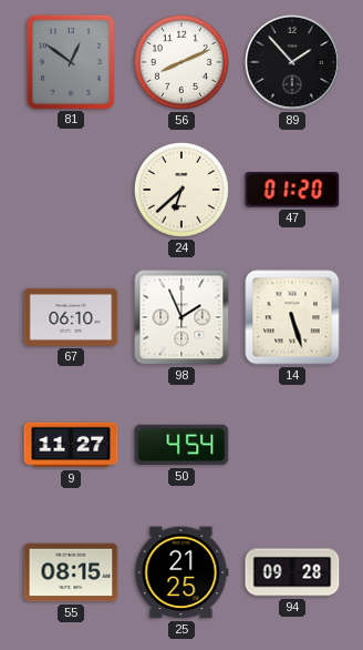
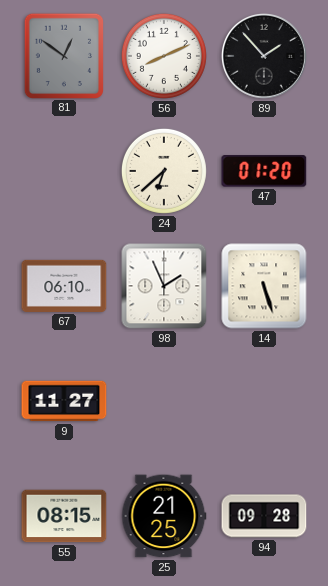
50: 4:54 -> none (181, 445)
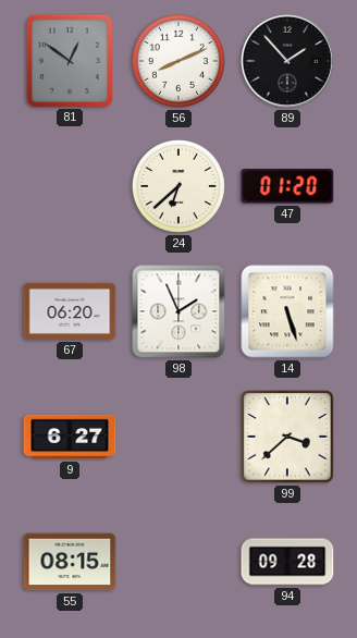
67: 06:10 -> 06:20 (70, 311)
9: 11:27 -> 6:27 (70, 437)
99: none -> 3:38 (287, 437)
25: 21:25 -> none (164, 516)
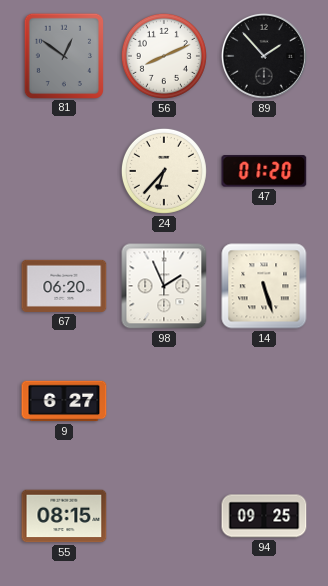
24: 6:38 -> 6:37 (164, 171)
99: 3:38 -> none (287, 437)
94: 09:28 -> 09:25 (264, 516)
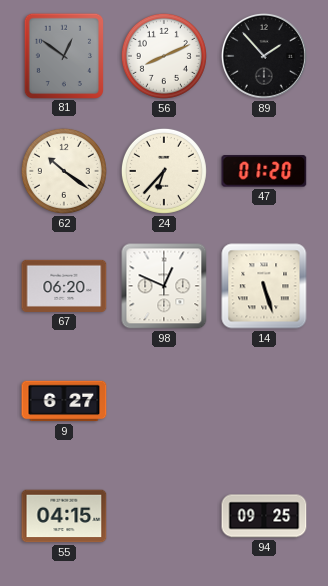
62: none -> 10:21 (64, 171)
98: 1:56 -> 12:49 (164, 286)
55: 08:15 -> 04:15 (64, 516)
